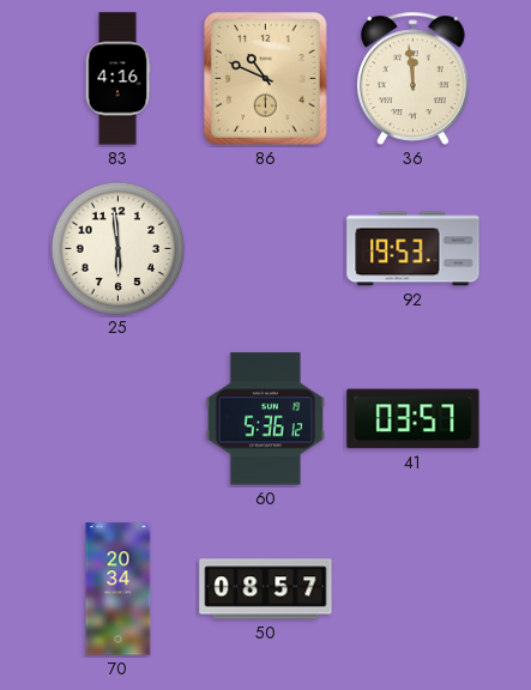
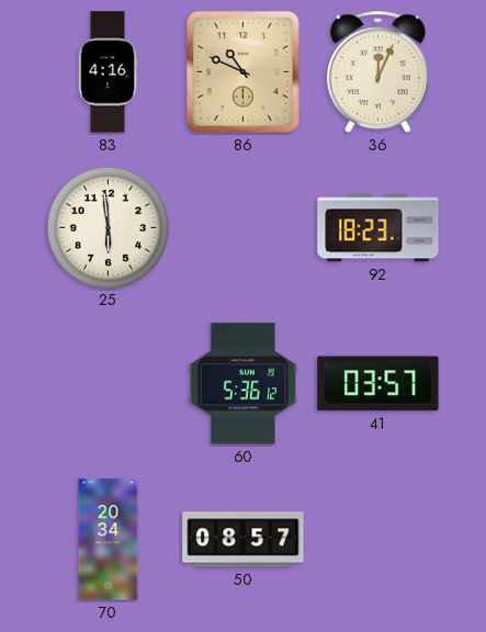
36: 11:59 -> 12:04 (378, 71)
92: 19:53 -> 18:23 (378, 228)
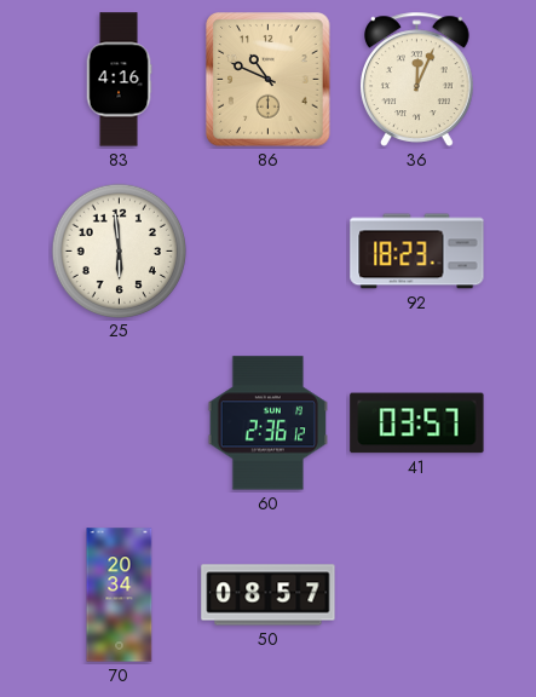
60: 5:36 -> 2:36 (267, 424)
